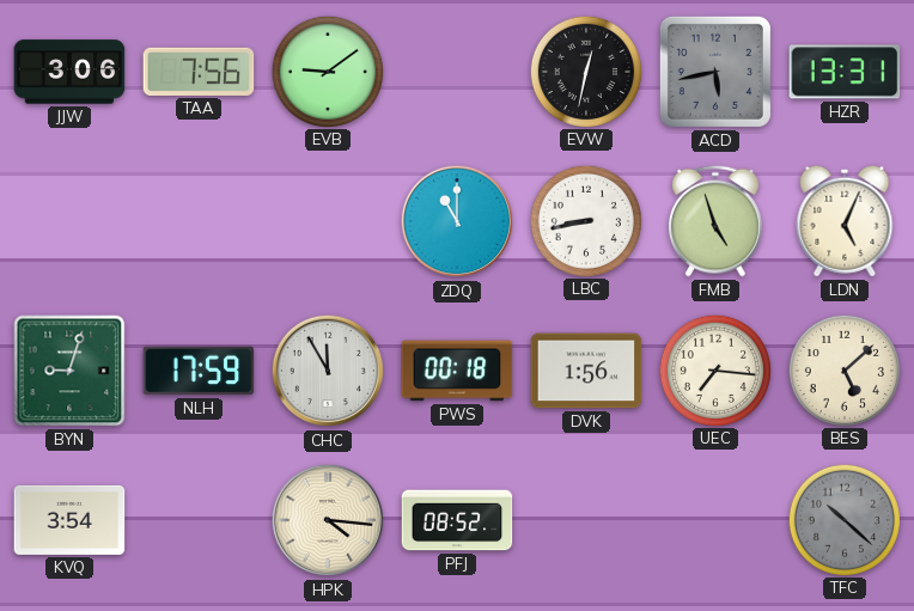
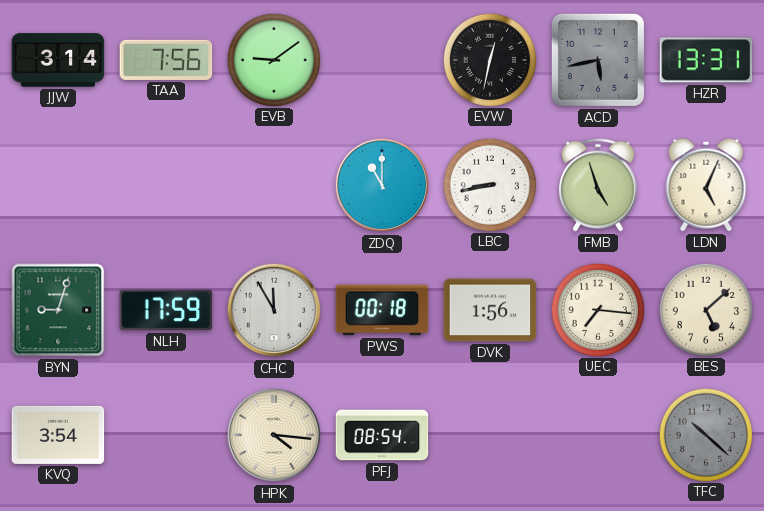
JJW: 3:06 -> 3:14 (58, 60)
PFJ: 08:52 -> 08:54 (382, 435)
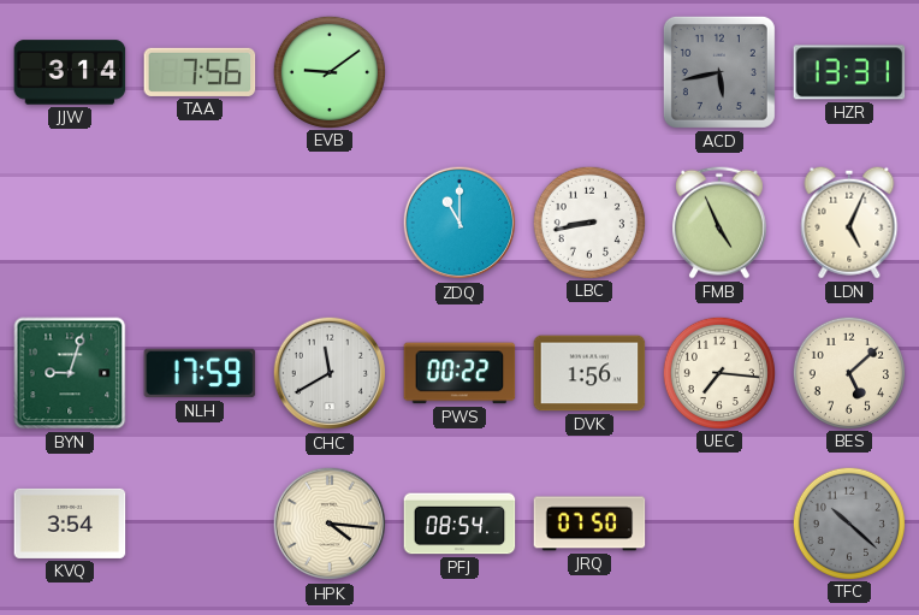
EVW: 12:32 -> none (489, 59)
FMB: 4:57 -> 4:56 (719, 223)
CHC: 11:55 -> 11:40 (330, 373)
PWS: 00:18 -> 00:22 (459, 373)
JRQ: none -> 07:50 (589, 524)
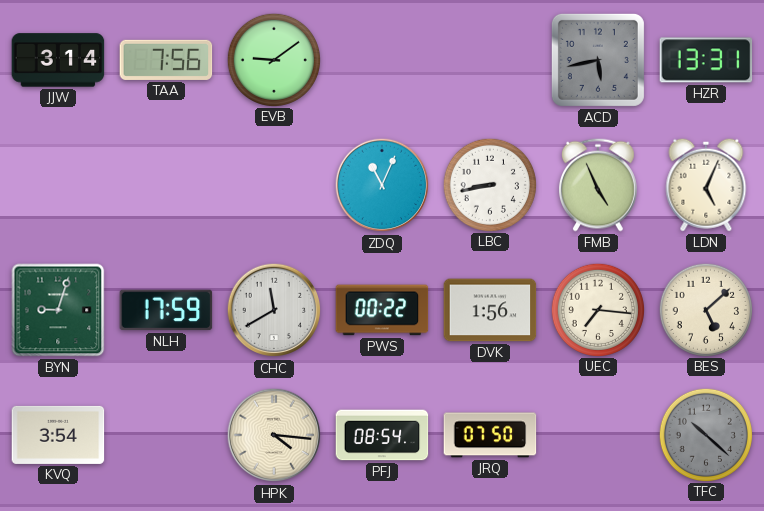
ZDQ: 11:00 -> 11:04 (382, 185)
